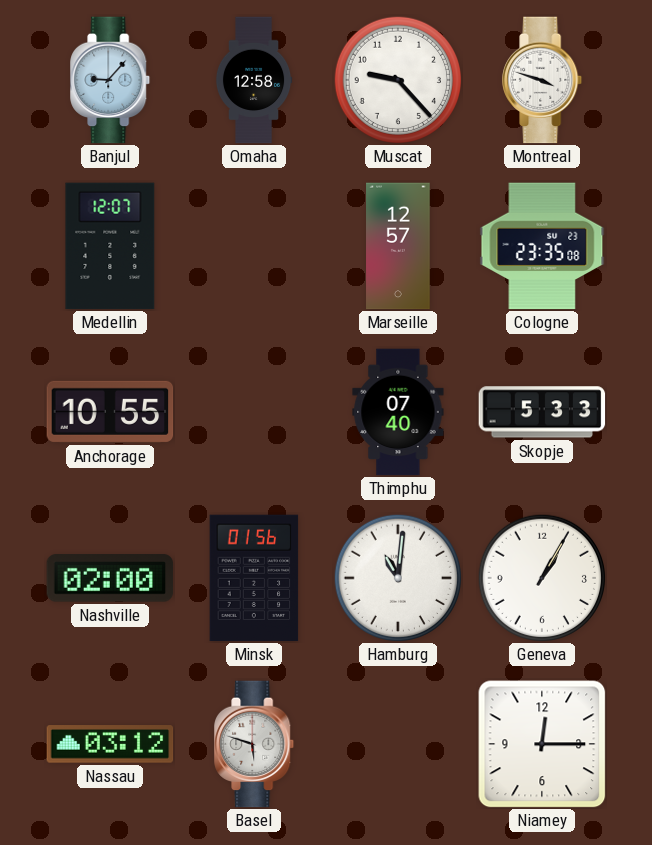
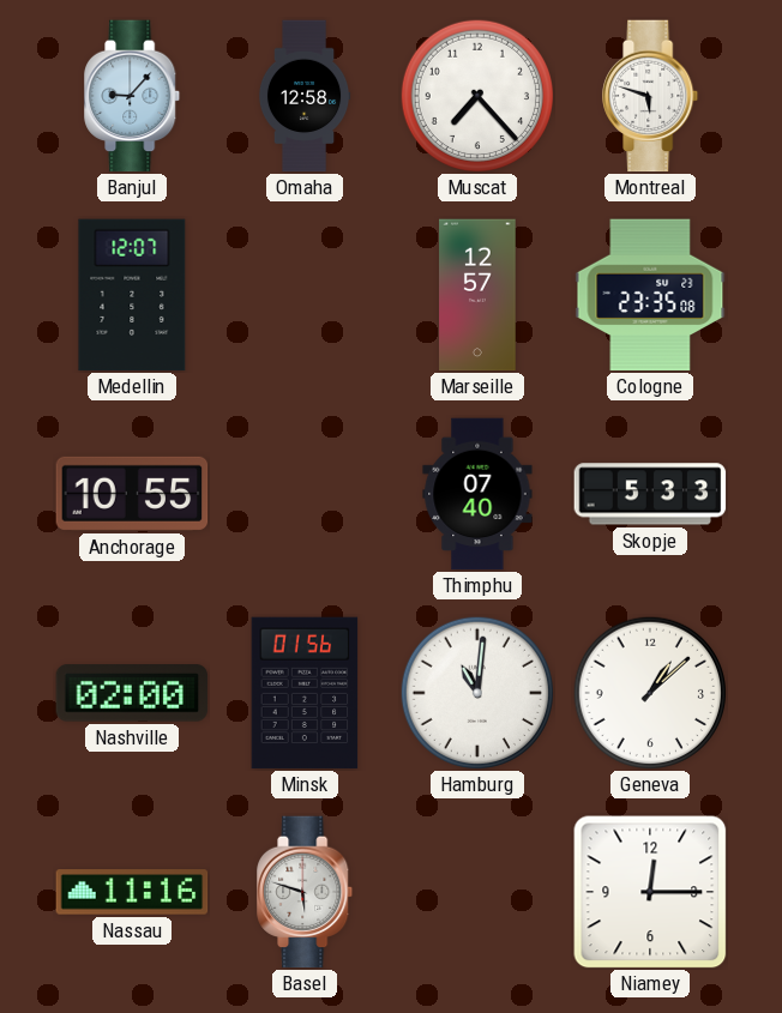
Muscat: 9:23 -> 7:23 (476, 95)
Montreal: 3:48 -> 5:48 (651, 96)
Geneva: 1:05 -> 1:08 (649, 692)
Nassau: 03:12 -> 11:16 (132, 892)
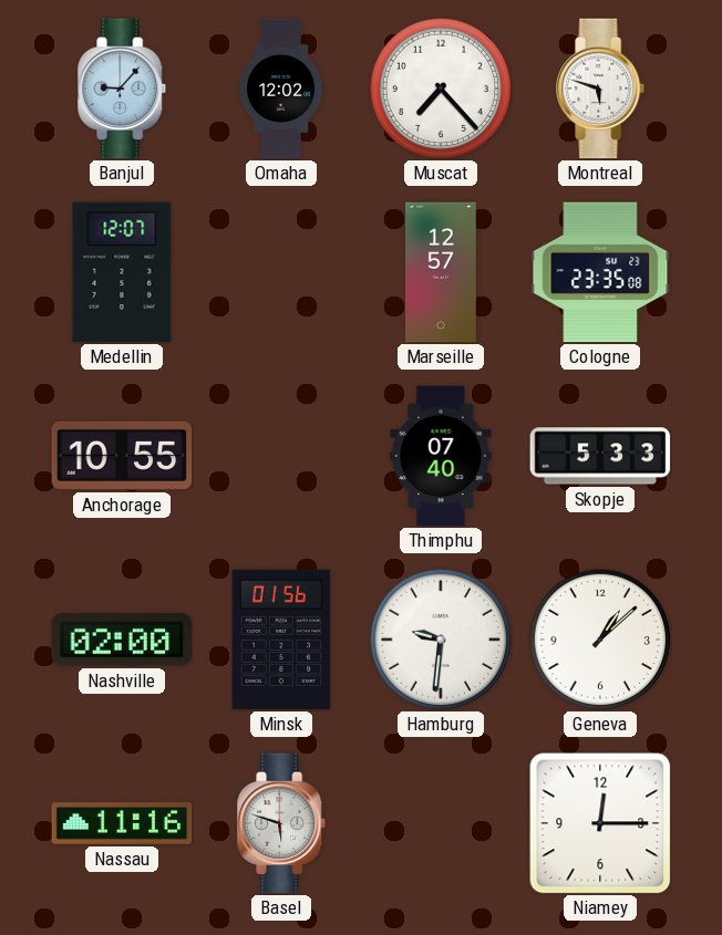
Omaha: 12:58 -> 12:02 (281, 89)
Hamburg: 11:01 -> 9:31 (440, 638)
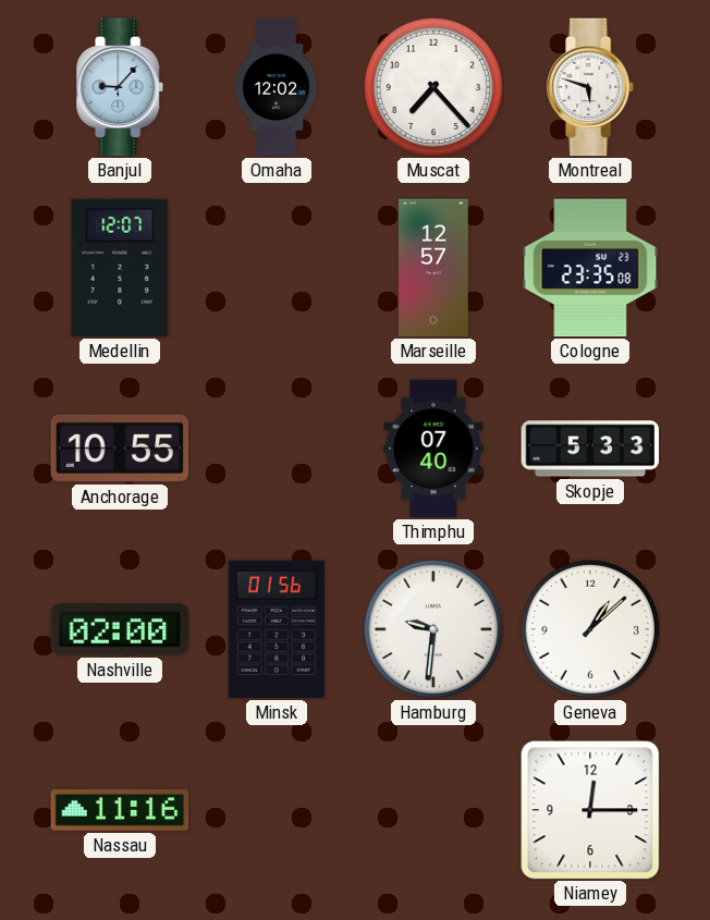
Basel: 5:48 -> none (282, 823)
